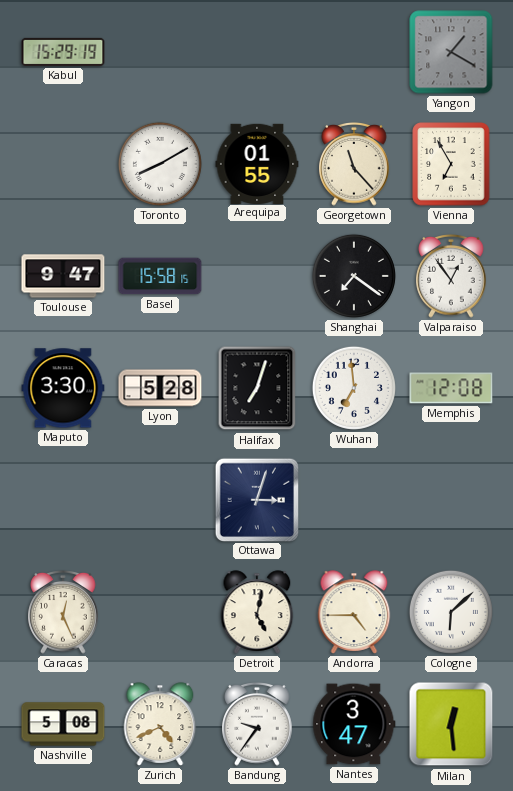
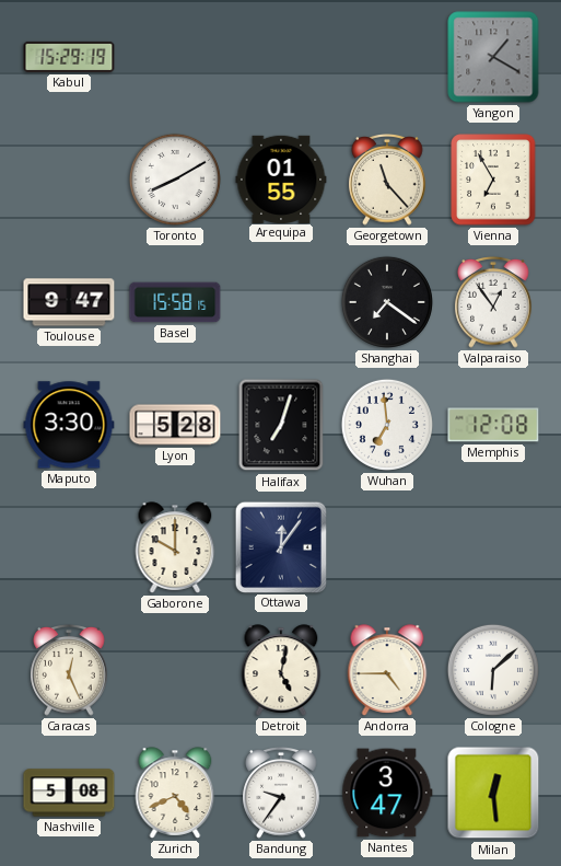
Gaborone: none -> 10:00 (175, 547)
Ottawa: 3:03 -> 12:06 (280, 546)
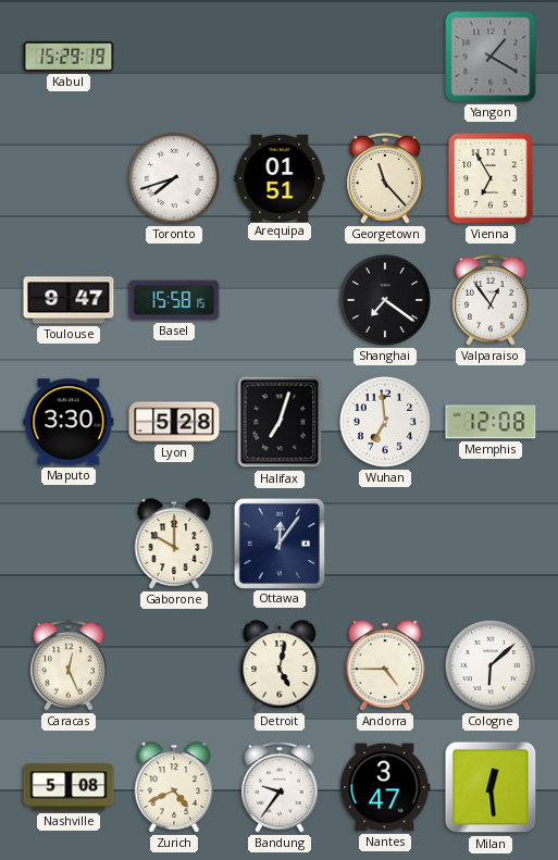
Toronto: 8:10 -> 7:42 (174, 178)
Arequipa: 01:55 -> 01:51 (280, 177)
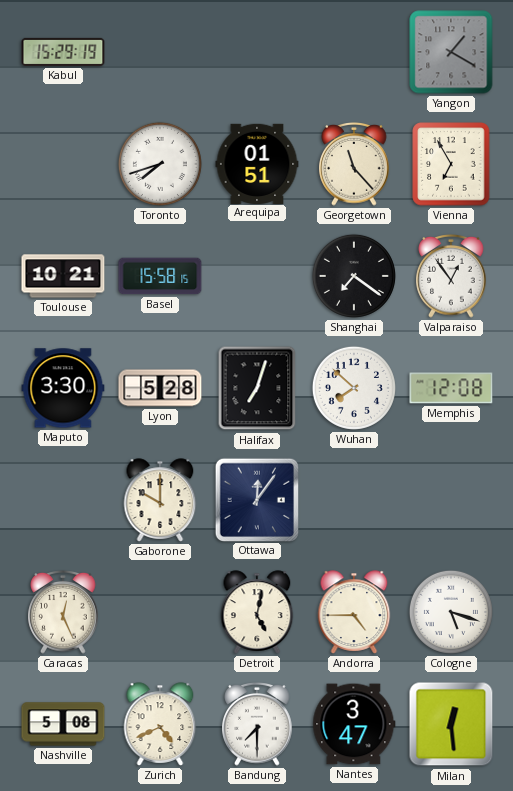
Toulouse: 9:47 -> 10:21 (63, 276)
Wuhan: 6:59 -> 7:52 (354, 388)
Cologne: 6:08 -> 5:18 (451, 612)
Bandung: 9:36 -> 7:30 (257, 725)
